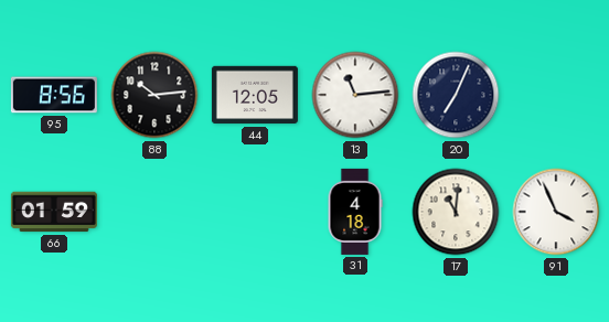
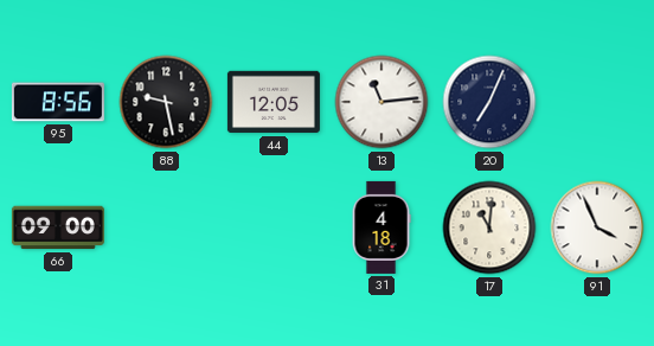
88: 10:14 -> 9:28 (166, 102)
66: 01:59 -> 09:00 (58, 228)
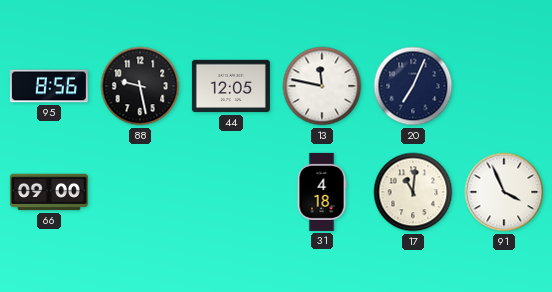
13: 11:14 -> 11:47 (322, 86)
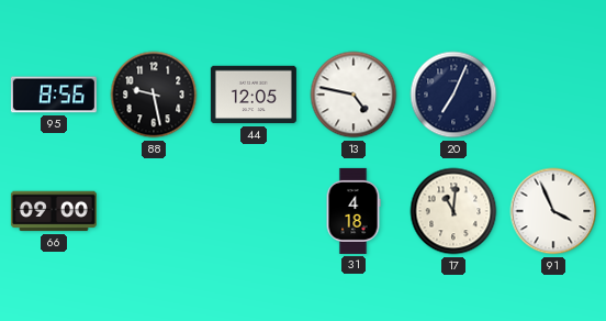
13: 11:47 -> 4:47 (353, 95)
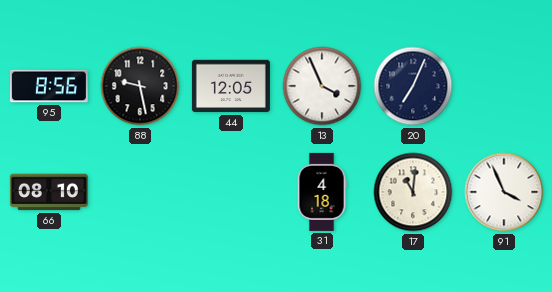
13: 4:47 -> 3:56 (322, 86)
66: 09:00 -> 08:10 (49, 192)
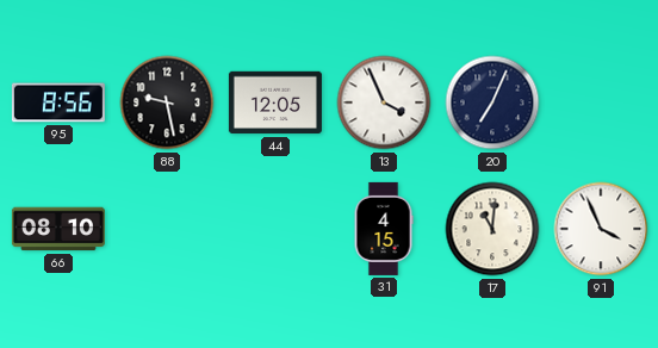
31: 4:18 -> 4:15 (384, 229)
